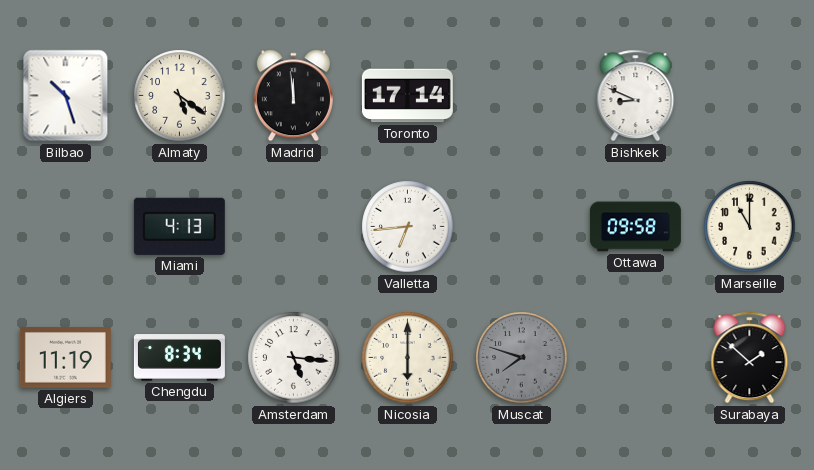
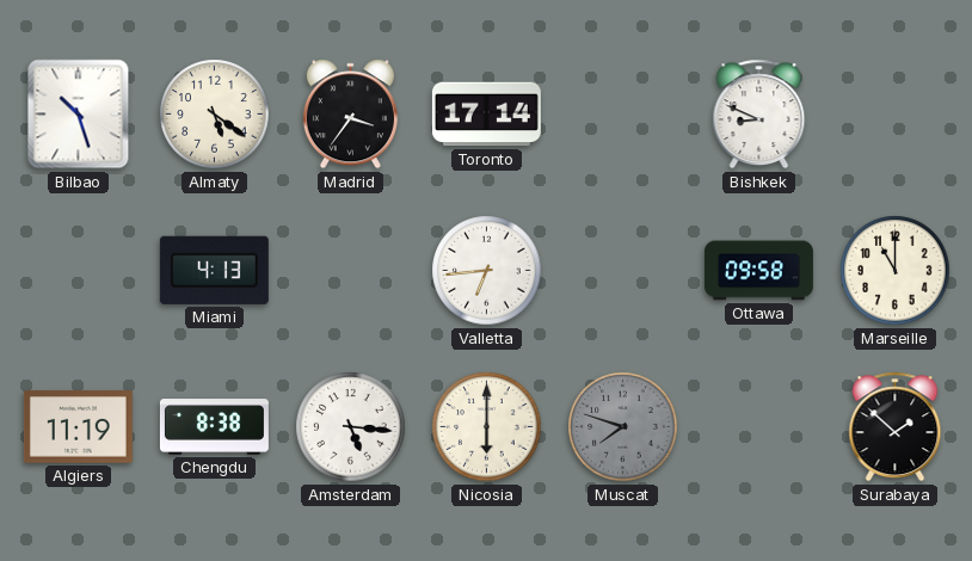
Madrid: 11:59 -> 3:36 (350, 115)
Chengdu: 8:34 -> 8:38 (214, 427)
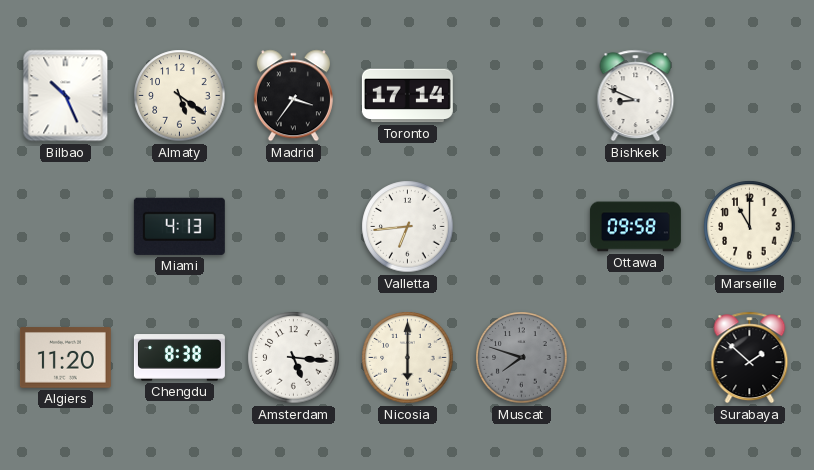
Bilbao: 10:27 -> 10:26 (66, 96)
Algiers: 11:19 -> 11:20 (65, 358)
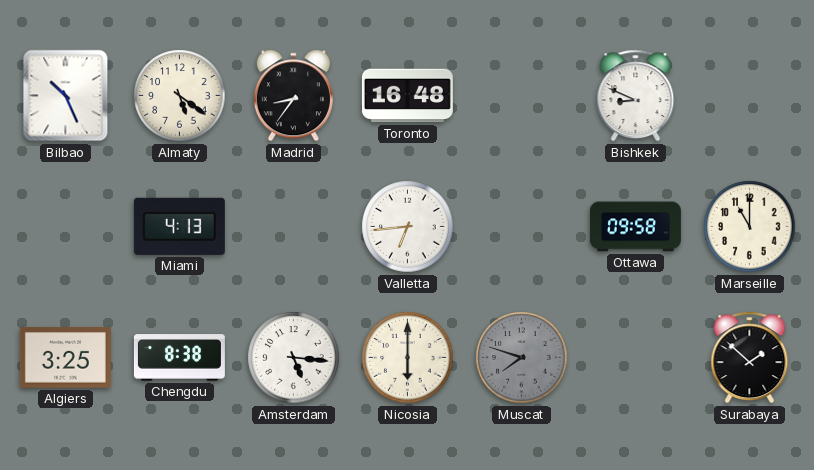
Madrid: 3:36 -> 8:36 (293, 96)
Toronto: 17:14 -> 16:48 (407, 96)
Algiers: 11:20 -> 3:25 (65, 358)
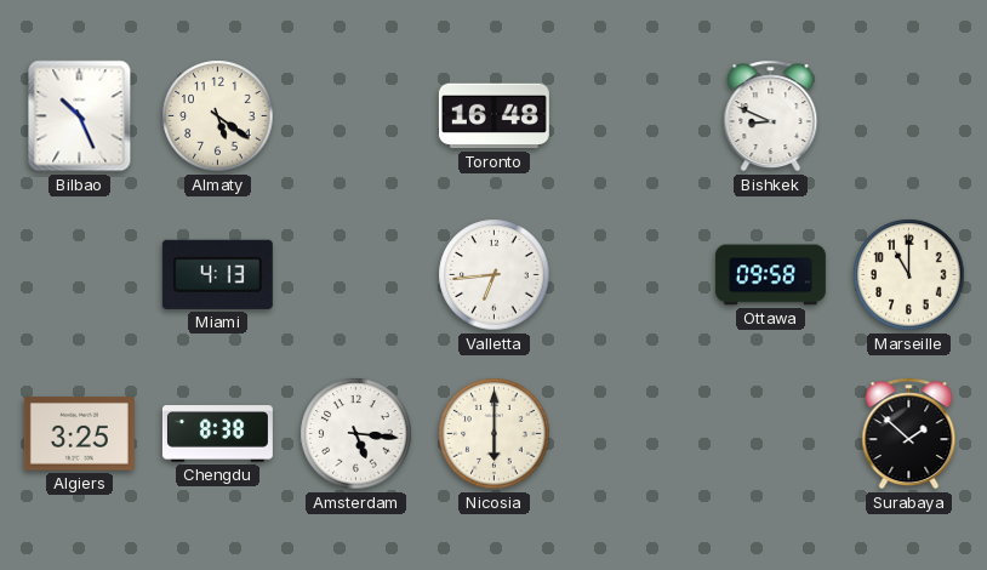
Madrid: 8:36 -> none (293, 96)
Muscat: 7:48 -> none (522, 358)
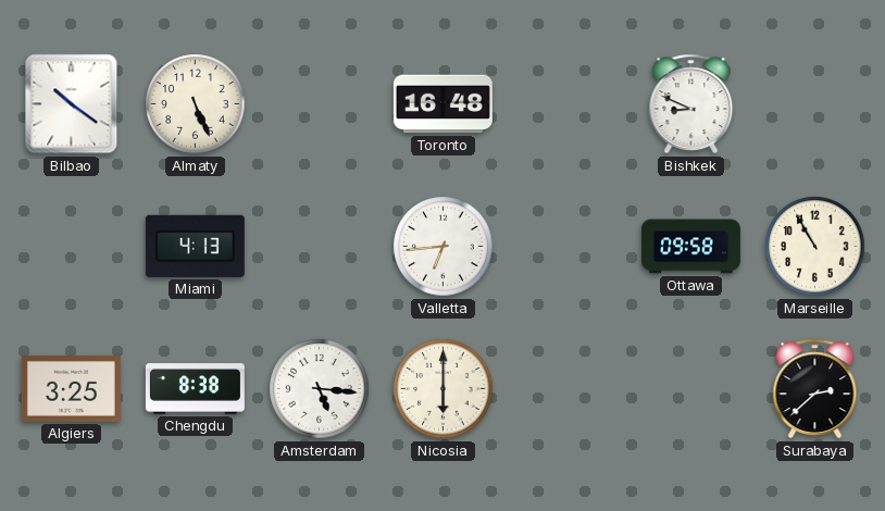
Bilbao: 10:26 -> 10:21 (72, 104)
Almaty: 5:21 -> 5:26 (196, 104)
Marseille: 11:00 -> 10:55 (815, 247)
Surabaya: 1:52 -> 2:38 (815, 389)
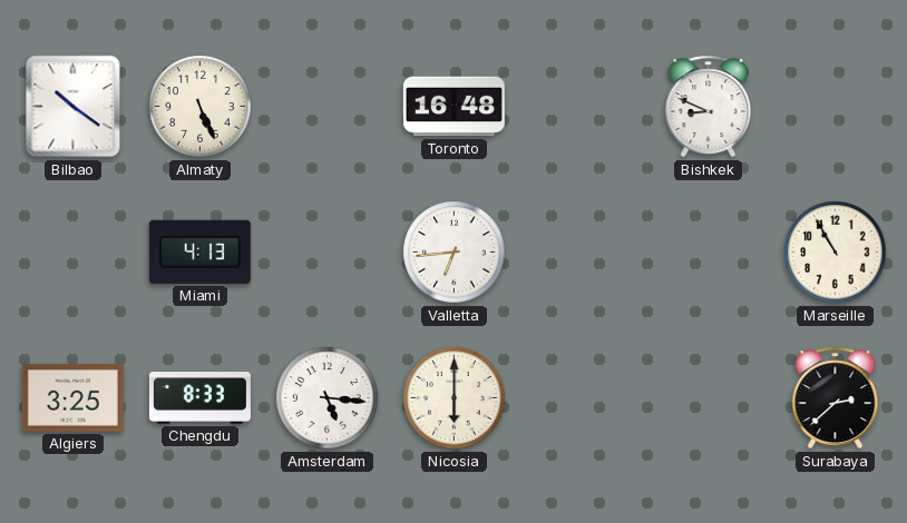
Ottawa: 09:58 -> none (690, 247)
Chengdu: 8:38 -> 8:33 (199, 398)
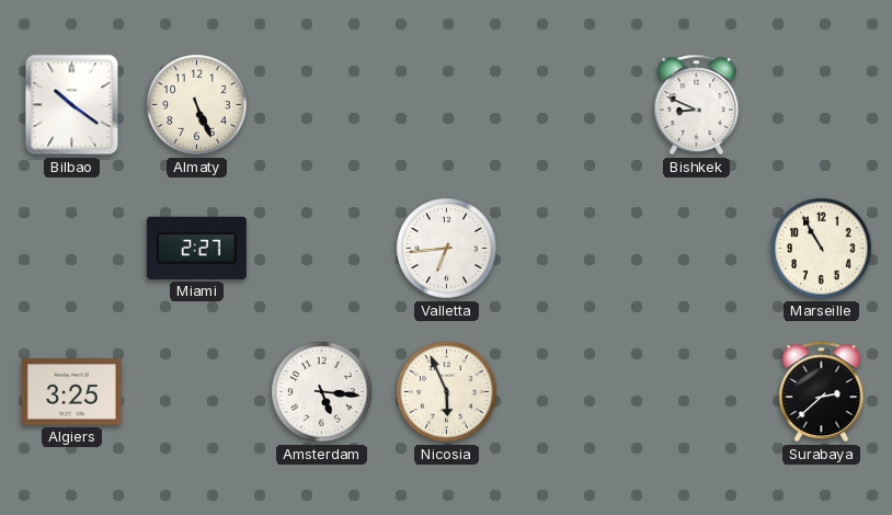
Toronto: 16:48 -> none (454, 107)
Miami: 4:13 -> 2:27 (196, 248)
Chengdu: 8:33 -> none (199, 398)
Nicosia: 6:00 -> 5:56 (447, 392)
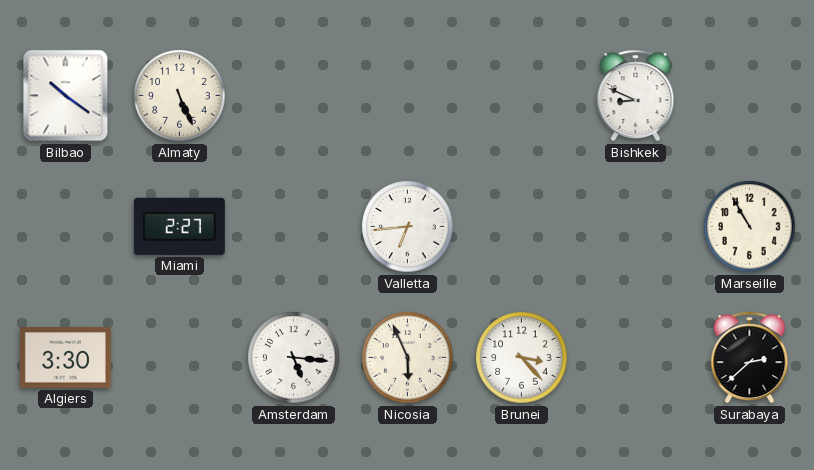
Algiers: 3:25 -> 3:30 (65, 358)
Brunei: none -> 3:23 (522, 358)
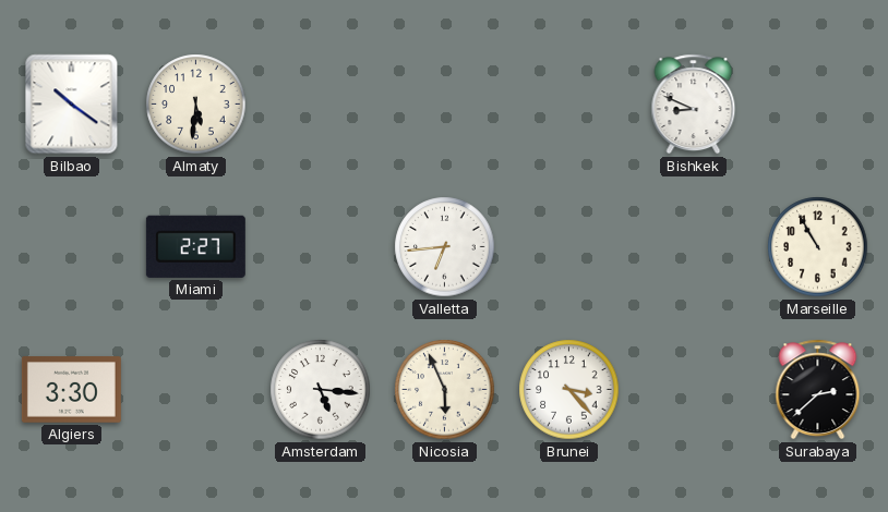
Almaty: 5:26 -> 5:31 (196, 105)
